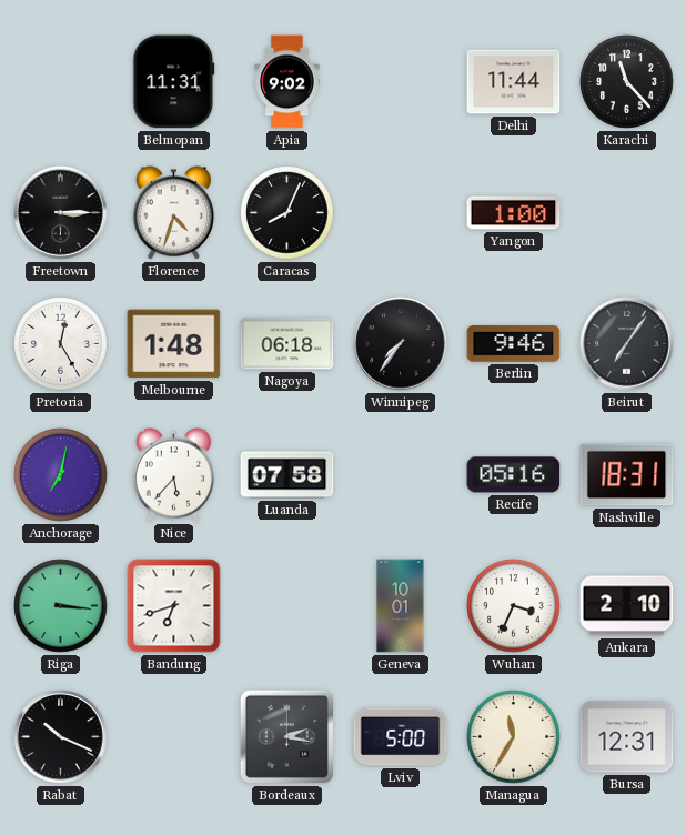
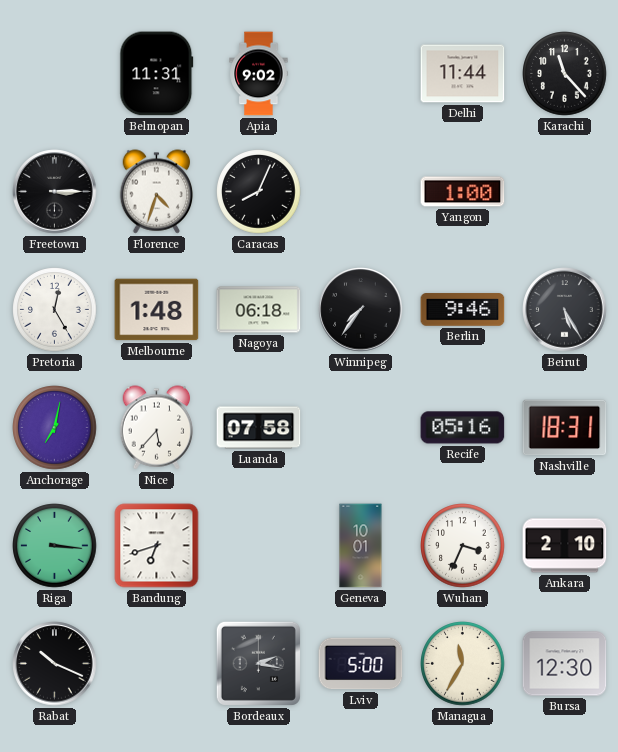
Beirut: 7:06 -> 5:25 (565, 310)
Bursa: 12:31 -> 12:30 (565, 664)
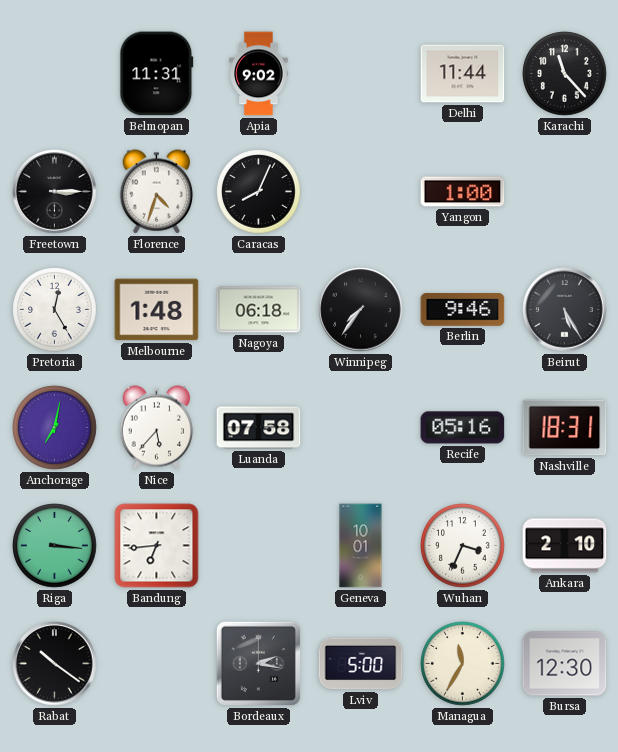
Bandung: 6:42 -> 6:44 (157, 546)
Rabat: 10:19 -> 10:21 (55, 664)
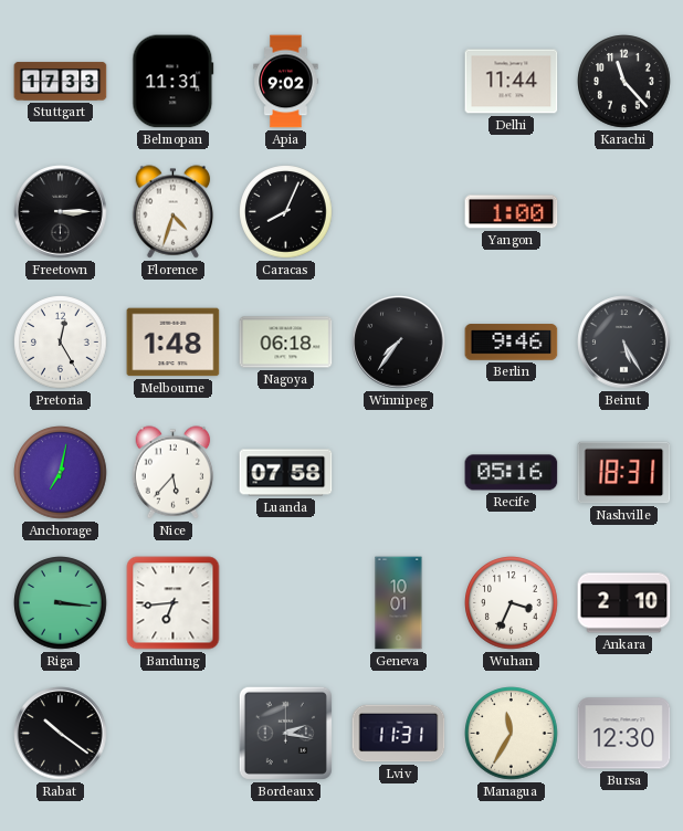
Stuttgart: none -> 17:33 (61, 82)
Lviv: 5:00 -> 11:31 (399, 734)
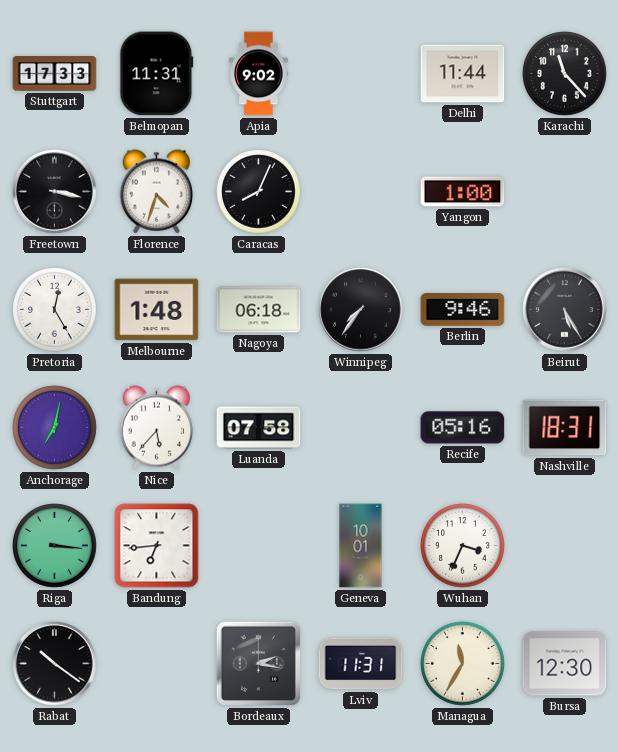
Freetown: 3:15 -> 3:17 (55, 192)
Ankara: 2:10 -> none (624, 603)
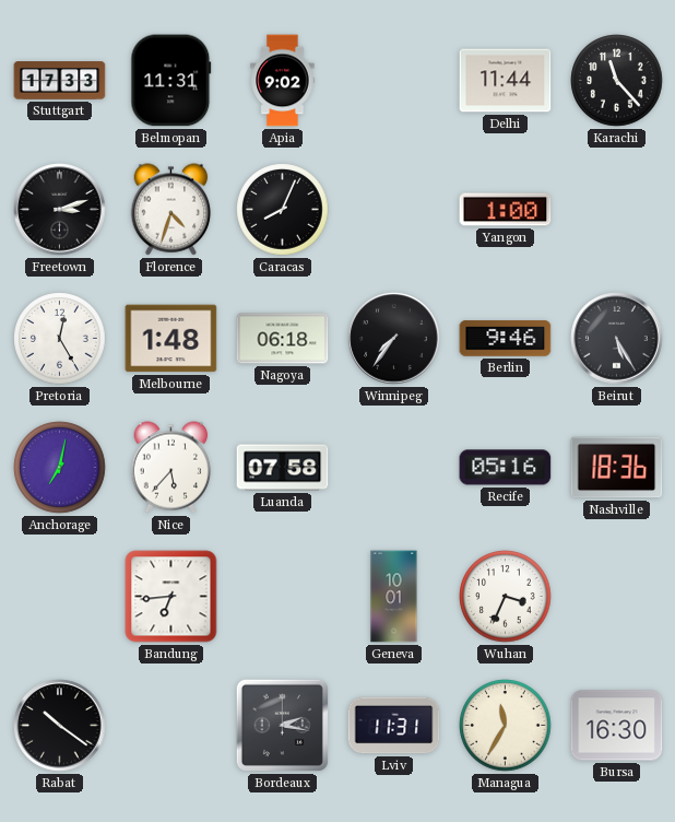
Freetown: 3:17 -> 3:12 (60, 210)
Nashville: 18:31 -> 18:36 (617, 468)
Riga: 3:16 -> none (55, 546)
Bursa: 12:30 -> 16:30 (617, 726)
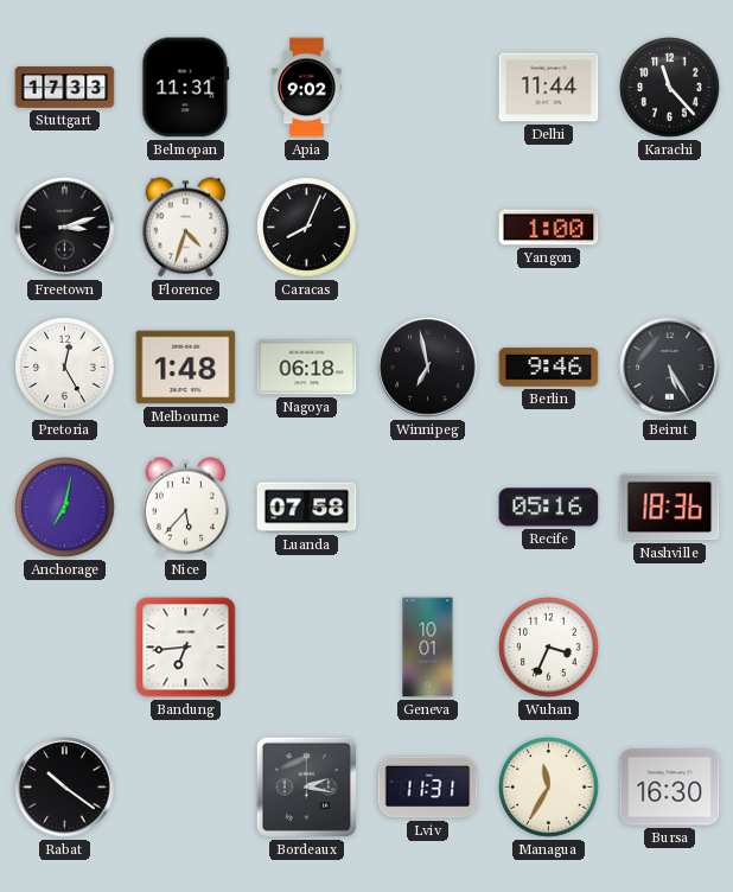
Winnipeg: 7:36 -> 6:58 (428, 368)
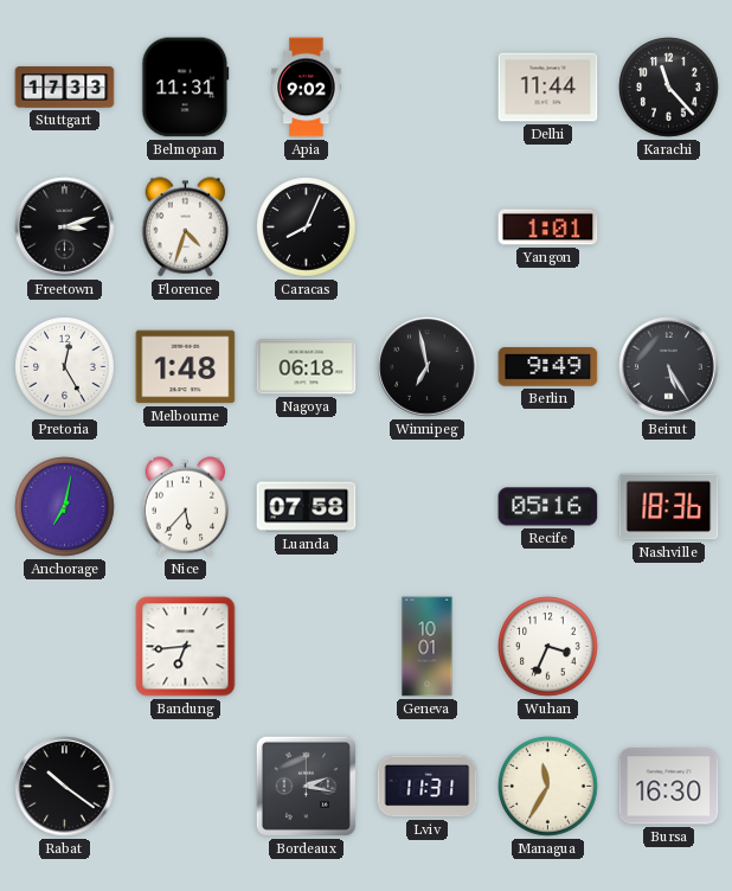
Yangon: 1:00 -> 1:01 (548, 227)
Berlin: 9:46 -> 9:49 (548, 367)
